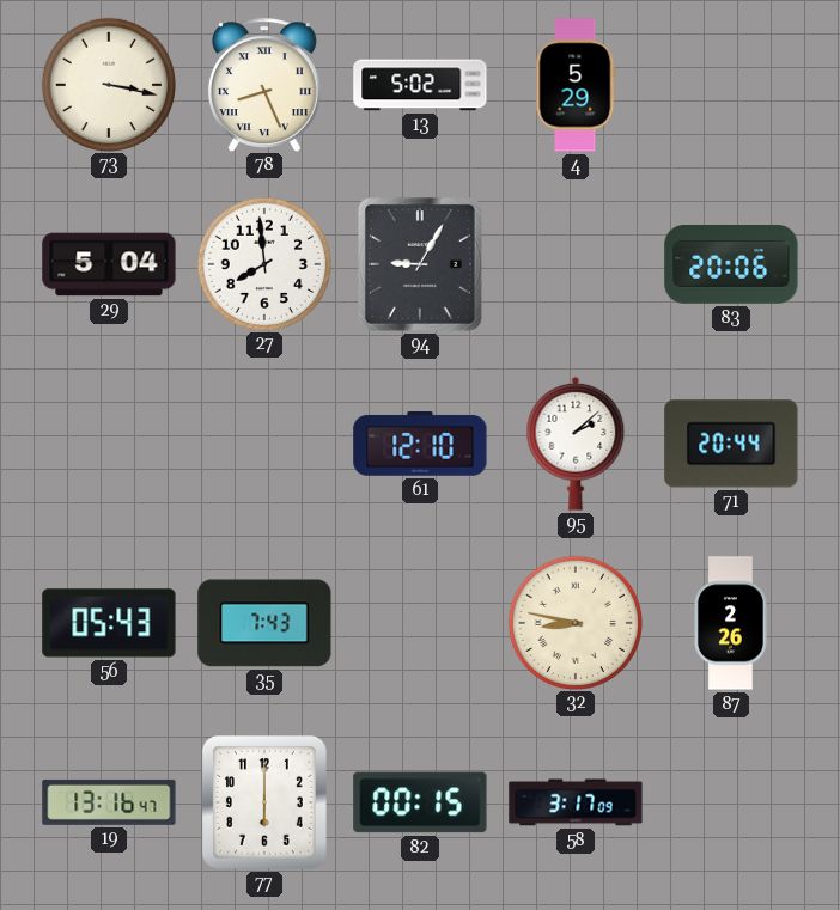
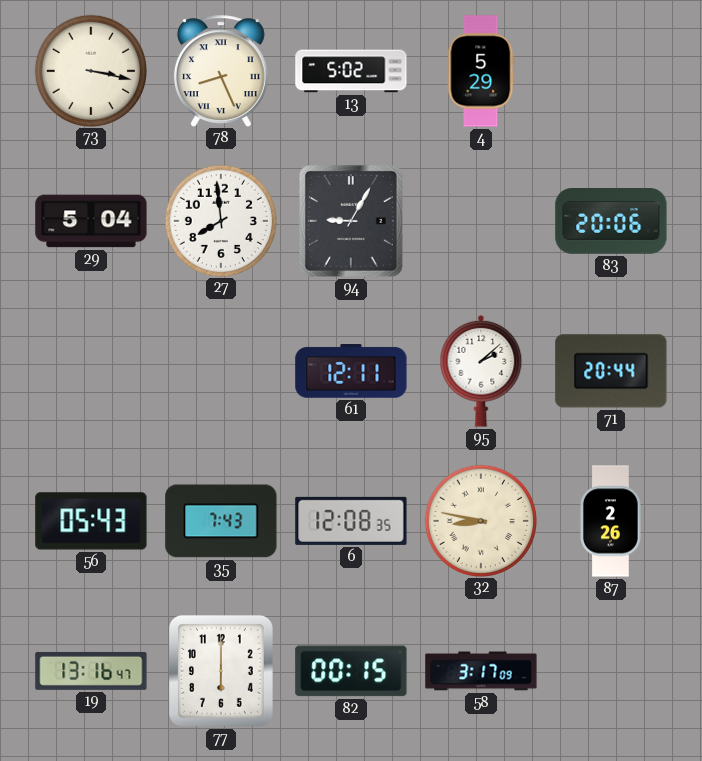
61: 12:10 -> 12:11 (351, 372)
6: none -> 12:08 (351, 521)
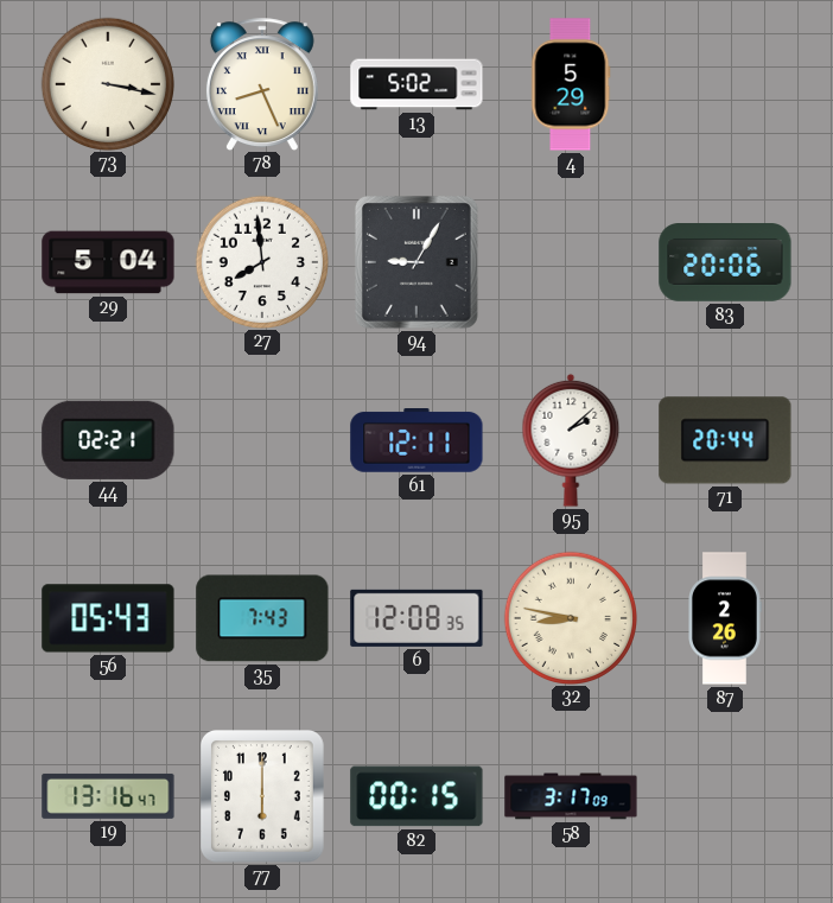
44: none -> 02:21 (108, 440)
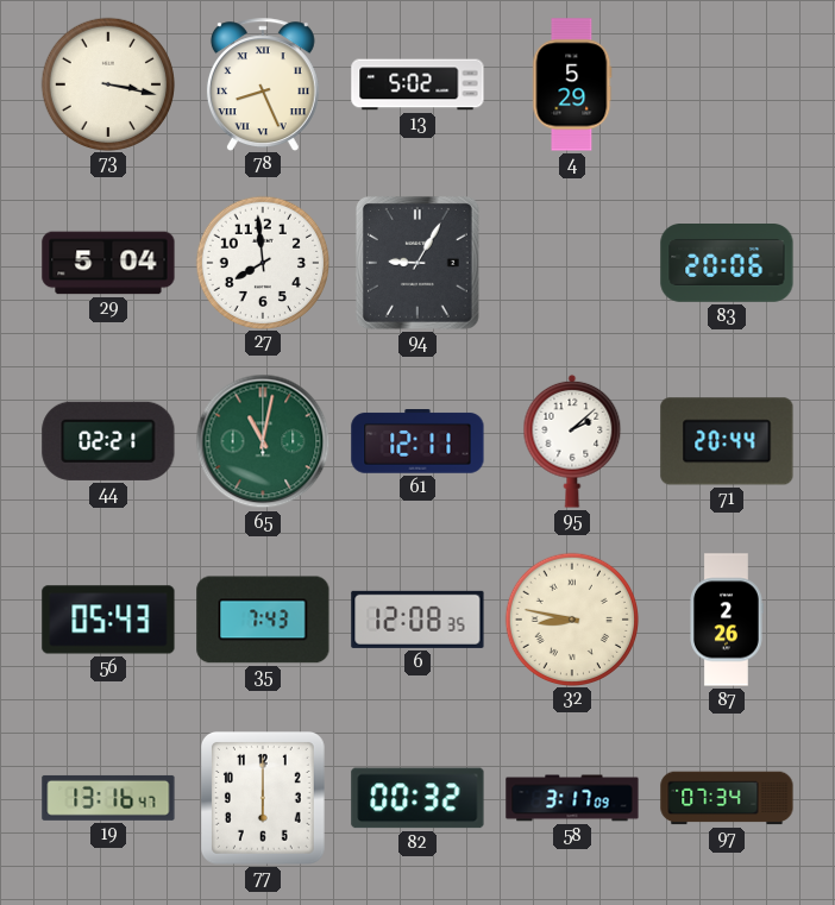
65: none -> 11:02 (263, 441)
82: 00:15 -> 00:32 (417, 798)
97: none -> 07:34 (727, 798)
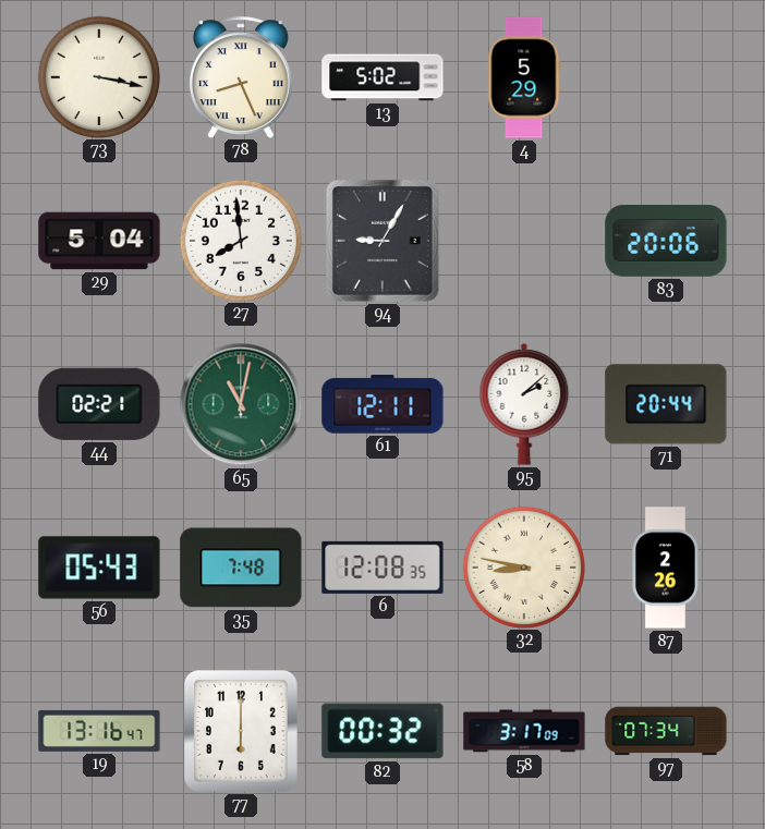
35: 7:43 -> 7:48 (241, 568)
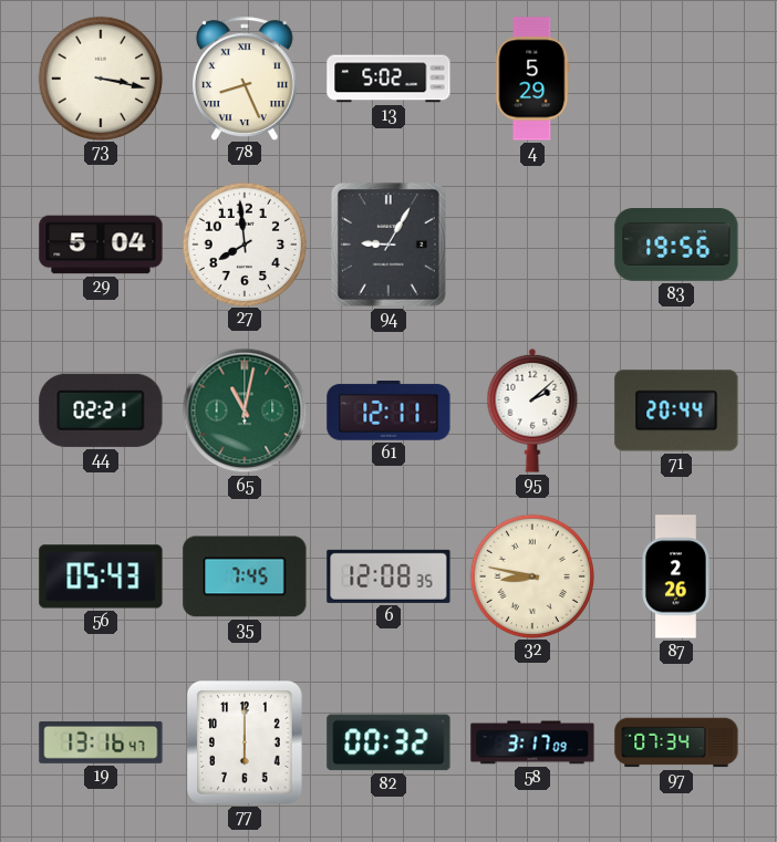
83: 20:06 -> 19:56 (676, 246)
35: 7:48 -> 7:45 (245, 576)
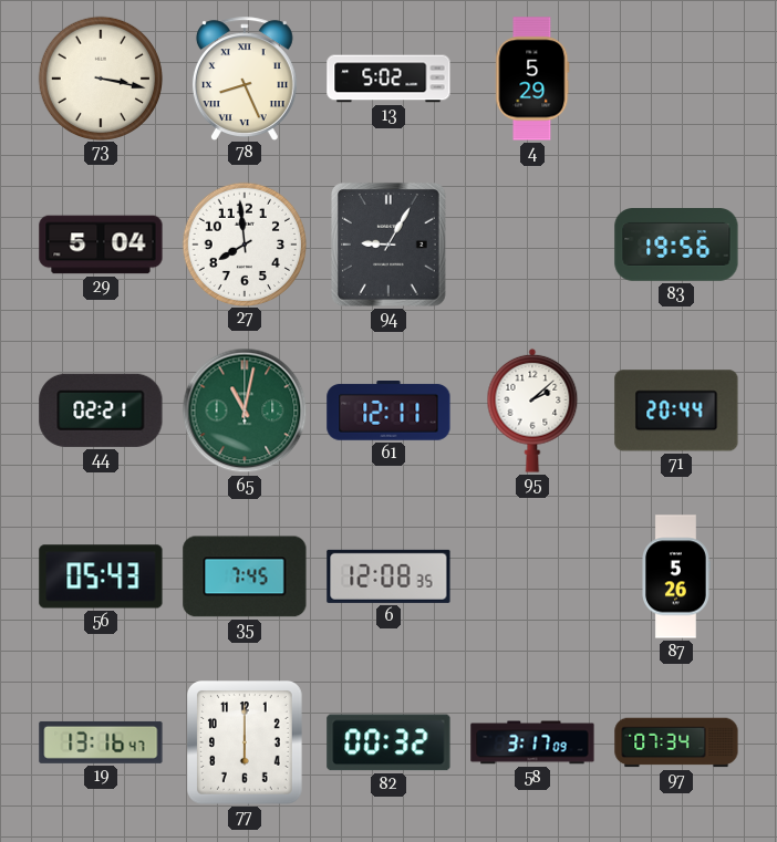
32: 8:47 -> none (531, 575)
87: 2:26 -> 5:26 (676, 576)
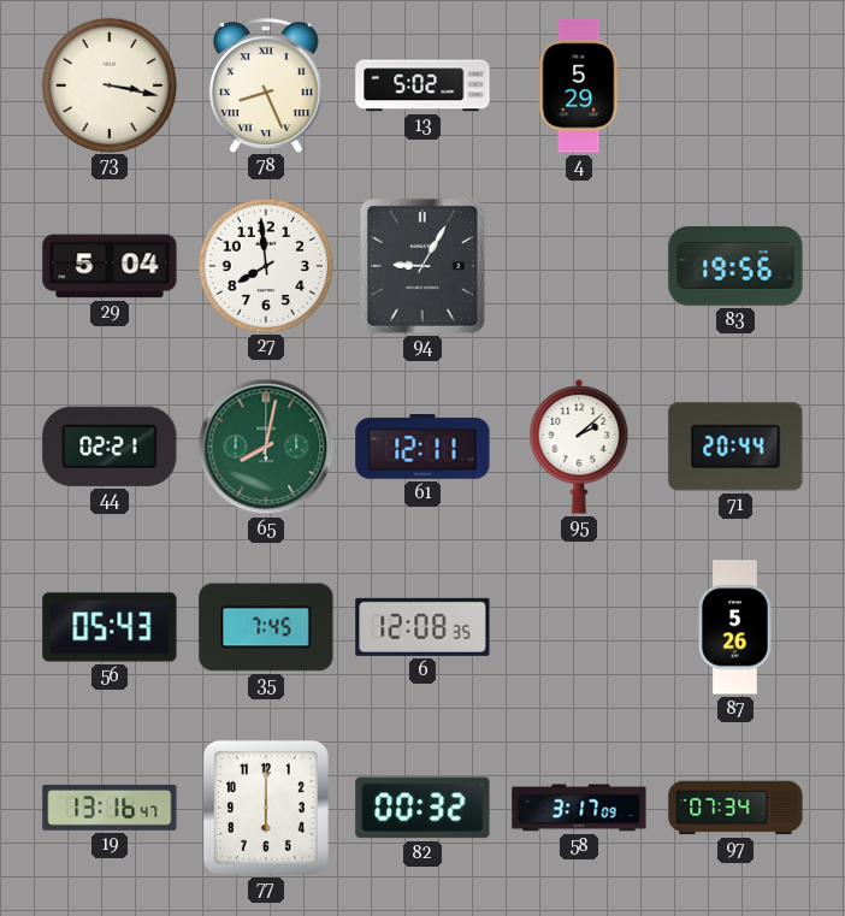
65: 11:02 -> 8:02 (266, 447)
